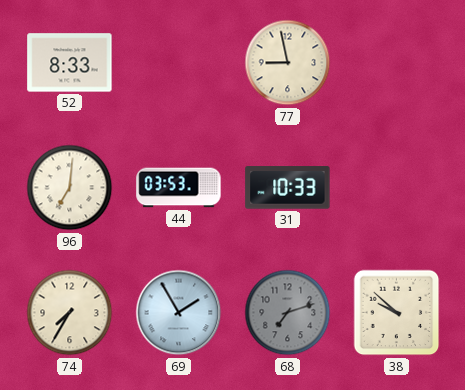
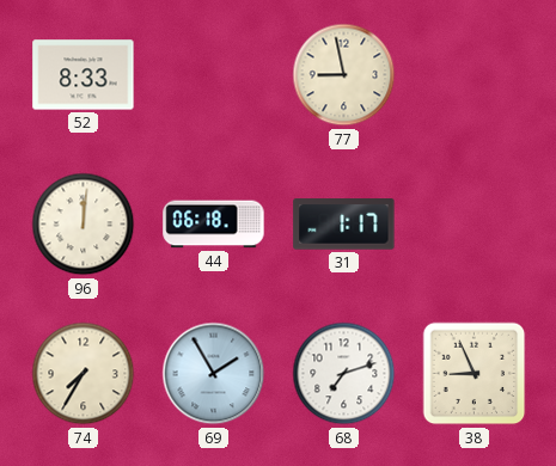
96: 7:01 -> 12:01 (84, 225)
44: 03:53 -> 06:18 (214, 225)
31: 10:33 -> 1:17 (344, 225)
68 dial: grey -> white (344, 374)
38: 9:52 -> 8:56 (475, 374)
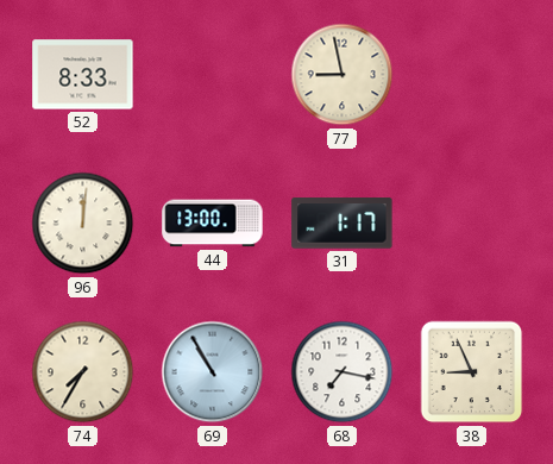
44: 06:18 -> 13:00 (213, 224)
69: 1:55 -> 10:55 (213, 372)
68: 7:12 -> 7:17 (343, 372)
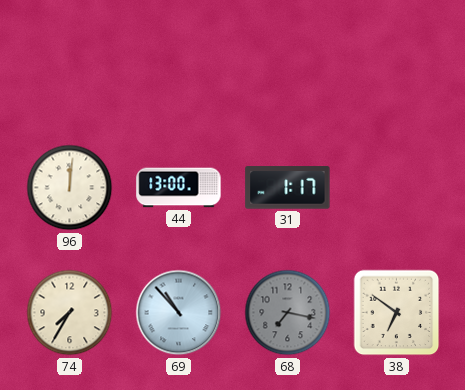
52: 8:33 -> none (83, 75)
77: 8:58 -> none (343, 75)
69: 10:55 -> 10:53 (179, 313)
68 dial: white -> grey (288, 313)
38: 8:56 -> 6:51 (397, 313)
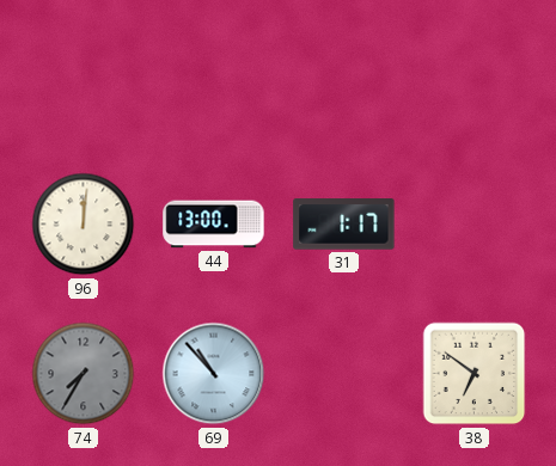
74 dial: cream -> grey (84, 374)
68: 7:17 -> none (288, 313)
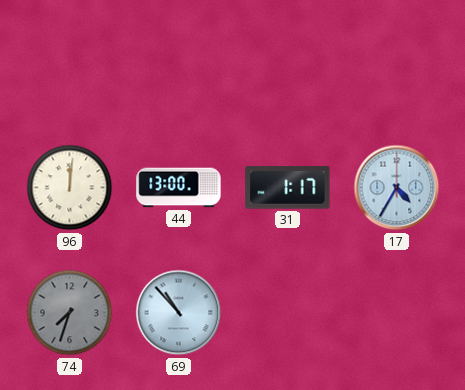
17: none -> 4:35 (397, 188)
74: 7:35 -> 7:33 (70, 313)
38: 6:51 -> none (475, 374)
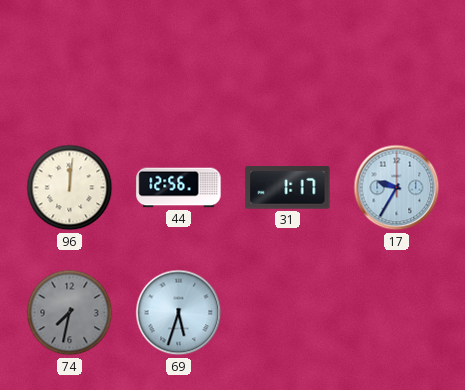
44: 13:00 -> 12:56 (179, 188)
17: 4:35 -> 9:35 (397, 188)
74: 7:33 -> 7:32 (70, 313)
69: 10:53 -> 5:33 (179, 313)
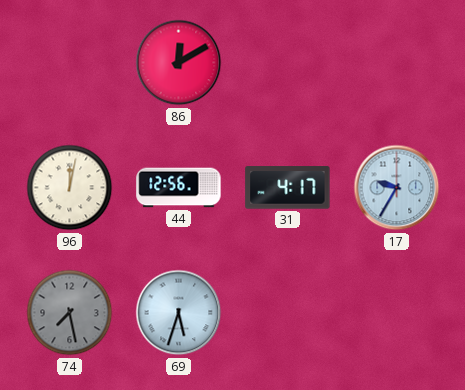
86: none -> 12:10 (179, 63)
96: 12:01 -> 12:02 (70, 188)
31: 1:17 -> 4:17 (288, 188)
74: 7:32 -> 7:28 (70, 313)
